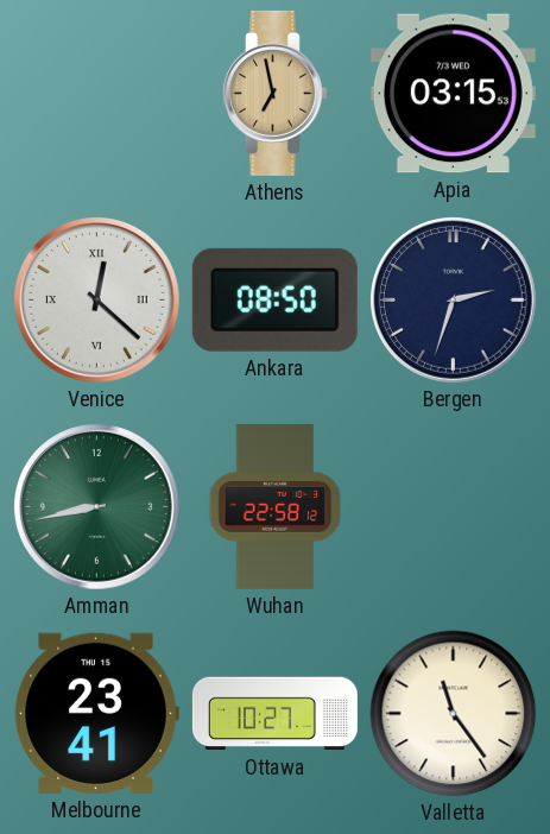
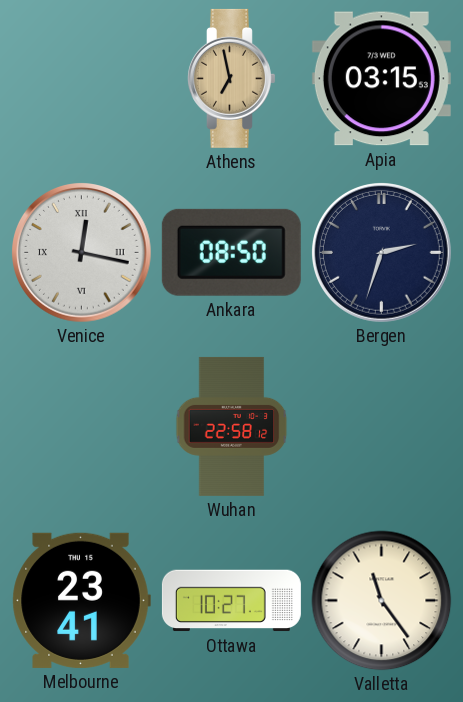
Venice: 12:22 -> 12:17 (82, 253)
Amman: 8:43 -> none (97, 507)
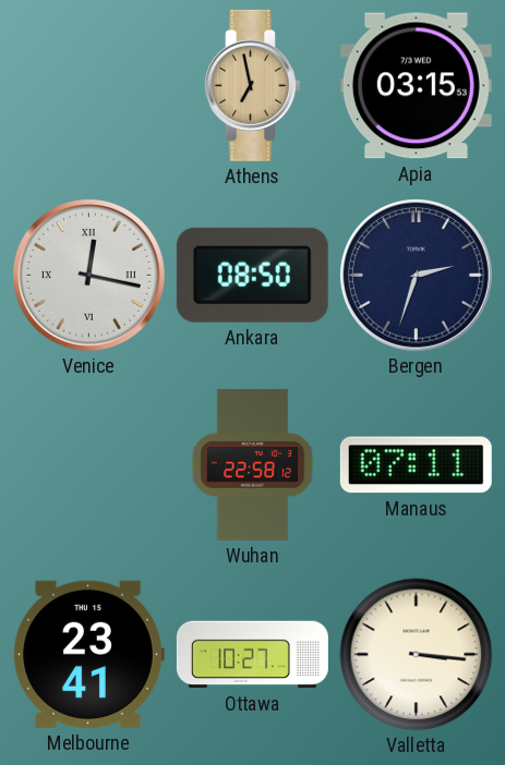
Manaus: none -> 07:11 (416, 465)
Valletta: 11:24 -> 3:16 (417, 655)
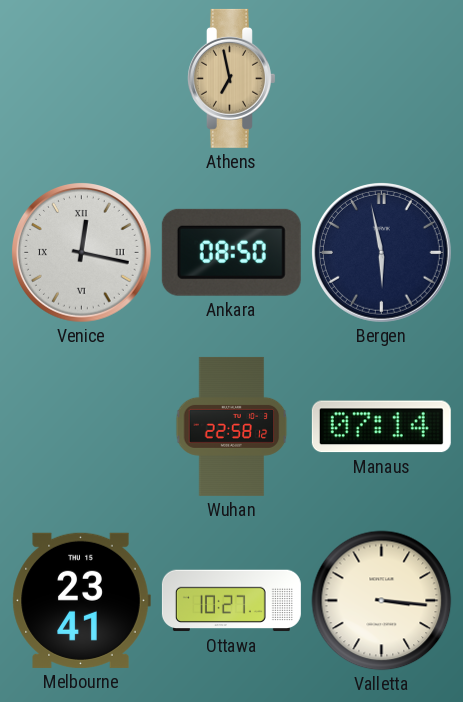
Apia: 03:15 -> none (416, 86)
Bergen: 2:33 -> 5:58 (382, 253)
Manaus: 07:11 -> 07:14 (381, 427)
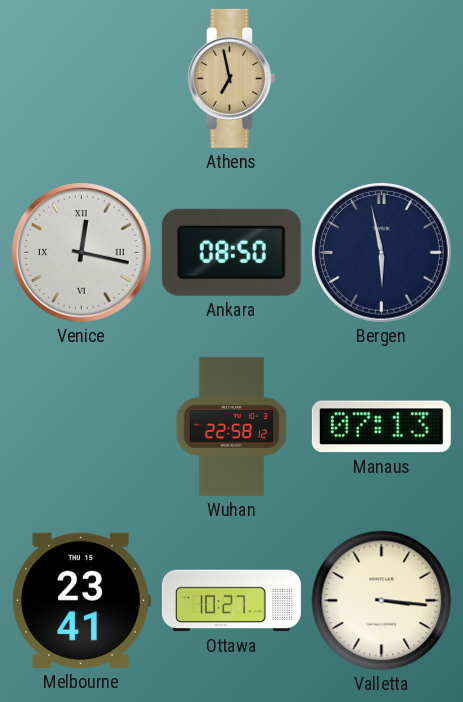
Manaus: 07:14 -> 07:13 (381, 427)
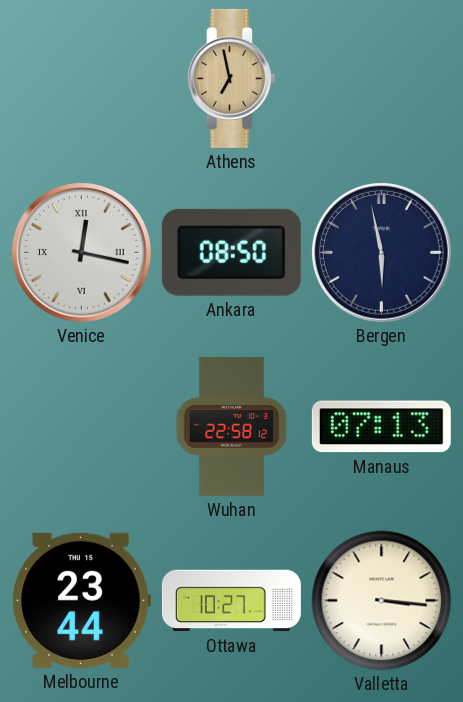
Melbourne: 23:41 -> 23:44 (81, 600)
